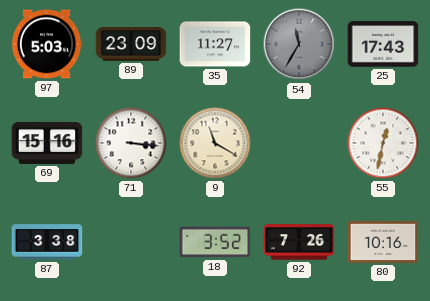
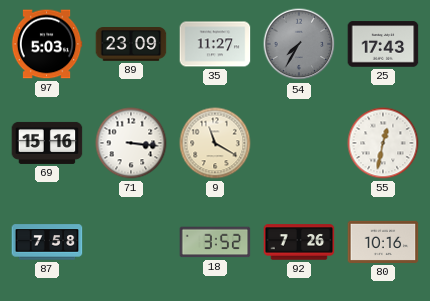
54: 11:35 -> 7:35 (299, 44)
87: 3:38 -> 7:58 (47, 242)
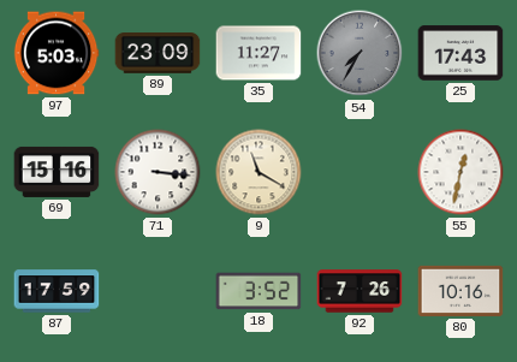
87: 7:58 -> 17:59 (57, 291)
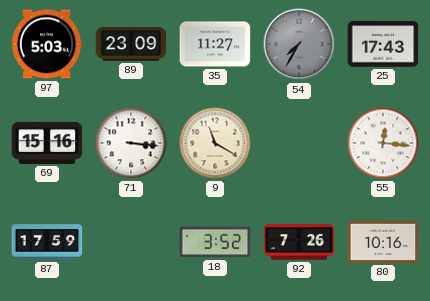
55: 12:32 -> 12:16 (383, 143)
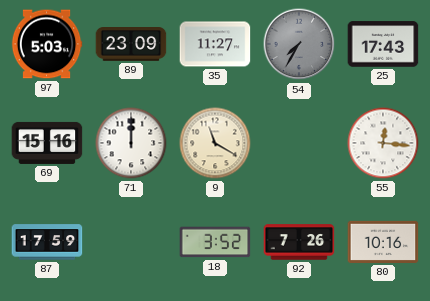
71: 3:16 -> 12:00 (131, 143)
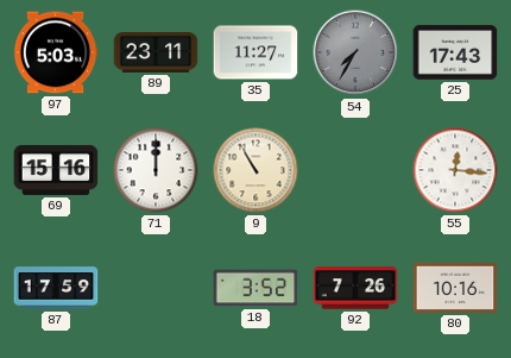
89: 23:09 -> 23:11 (156, 54)
9: 11:20 -> 10:55 (255, 170)
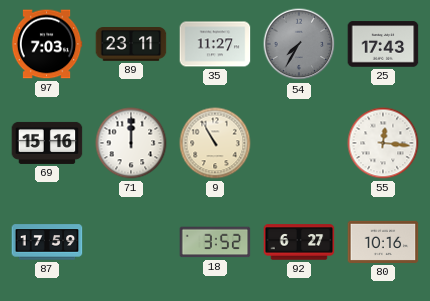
97: 5:03 -> 7:03 (47, 44)
92: 7:26 -> 6:27 (299, 242)
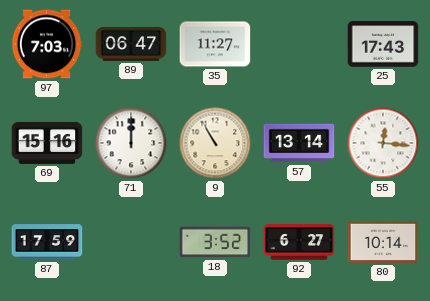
89: 23:11 -> 06:47 (131, 45)
54: 7:35 -> none (299, 44)
57: none -> 13:14 (299, 143)
80: 10:16 -> 10:14 (383, 242)
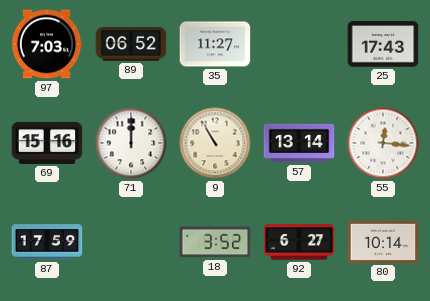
89: 06:47 -> 06:52 (131, 45)
